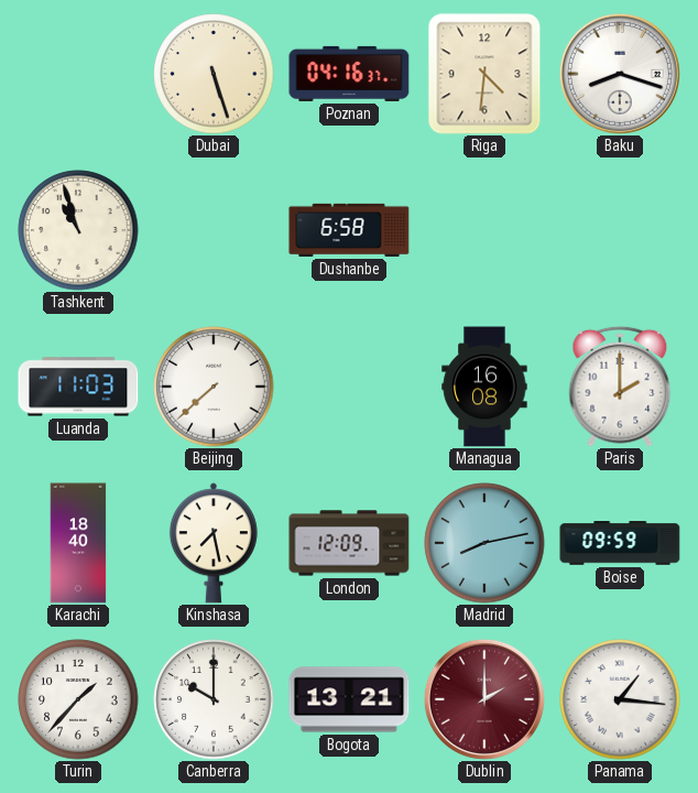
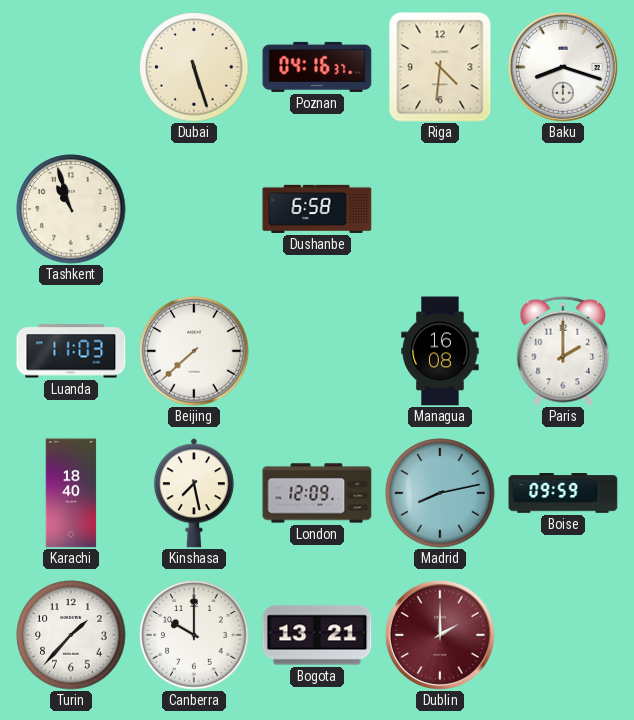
Panama: 1:16 -> none (620, 699)
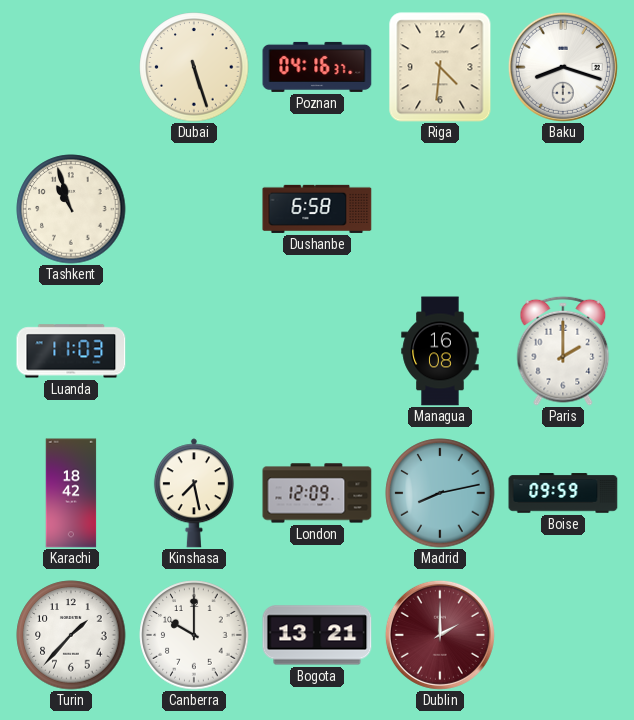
Beijing: 7:38 -> none (194, 351)
Karachi: 18:40 -> 18:42 (71, 493)
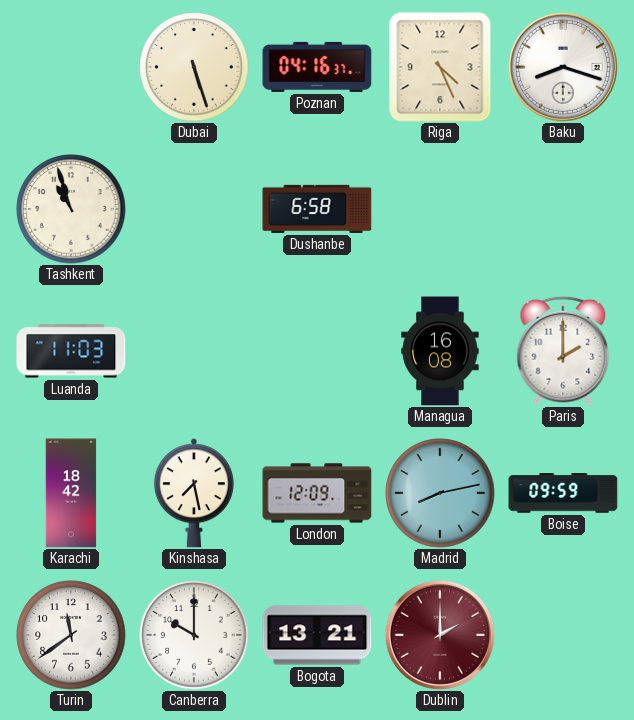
Riga: 4:31 -> 4:26 (440, 67)
Turin: 1:37 -> 11:39 (71, 635)
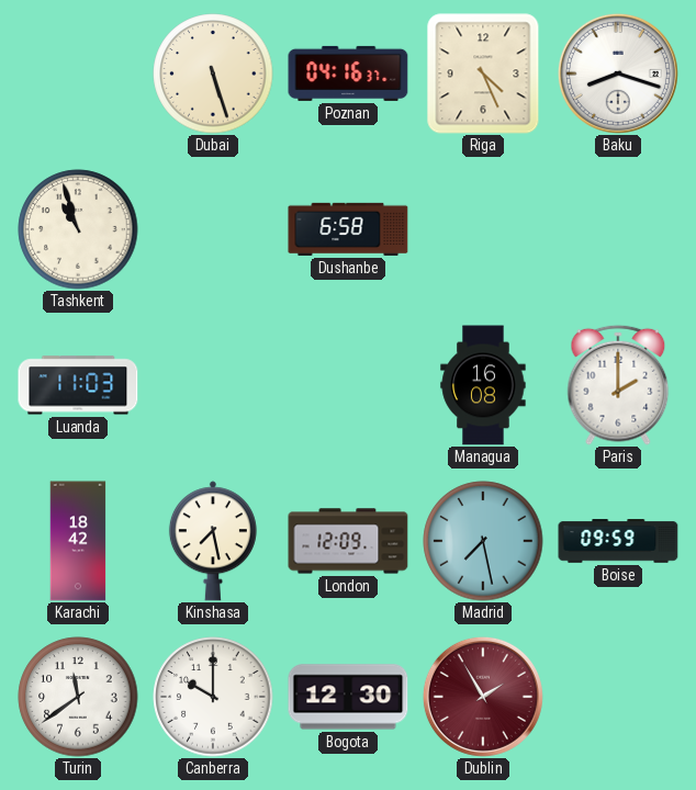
Madrid: 8:13 -> 7:28 (483, 541)
Bogota: 13:21 -> 12:30 (348, 697)
Dublin: 2:00 -> 1:55 (483, 697)
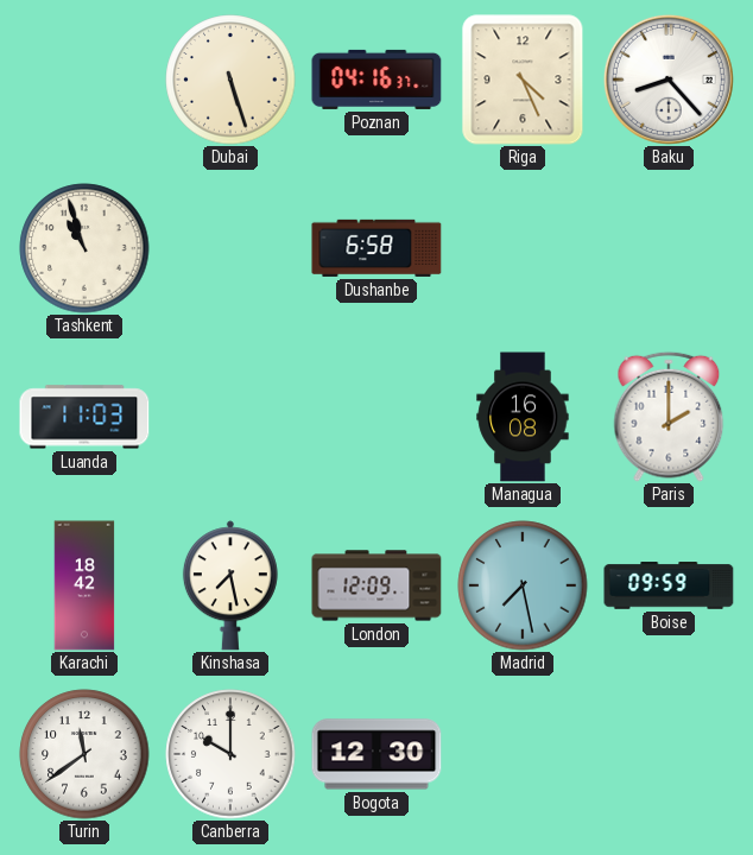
Baku: 8:18 -> 8:23 (669, 80)
Dublin: 1:55 -> none (483, 697)
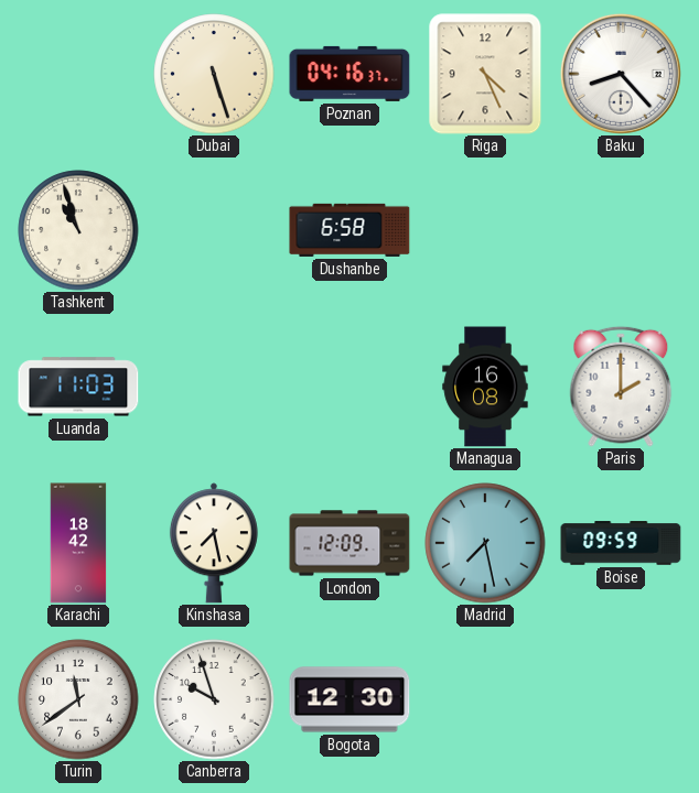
Canberra: 10:00 -> 9:57 (214, 699)
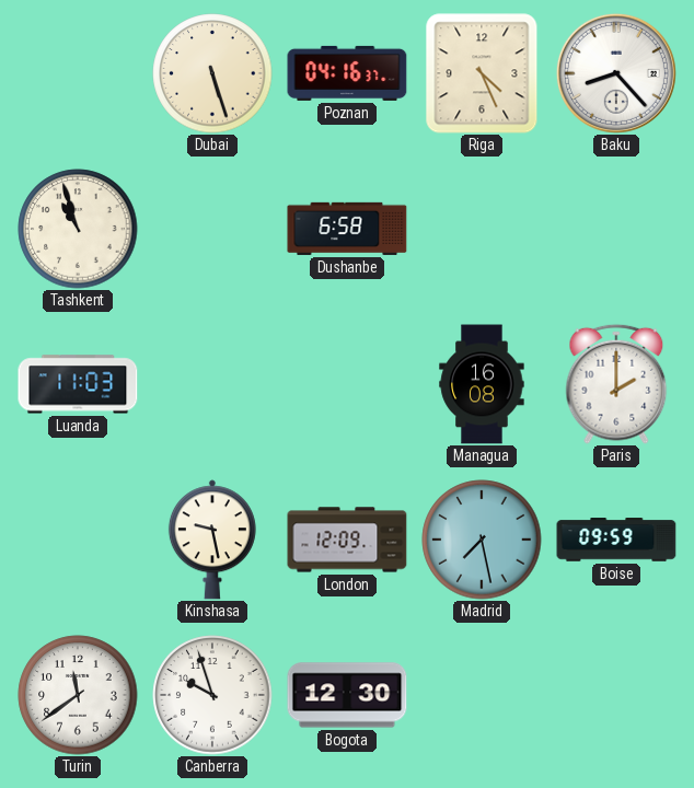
Karachi: 18:42 -> none (78, 543)
Kinshasa: 7:28 -> 9:28 (212, 540)
